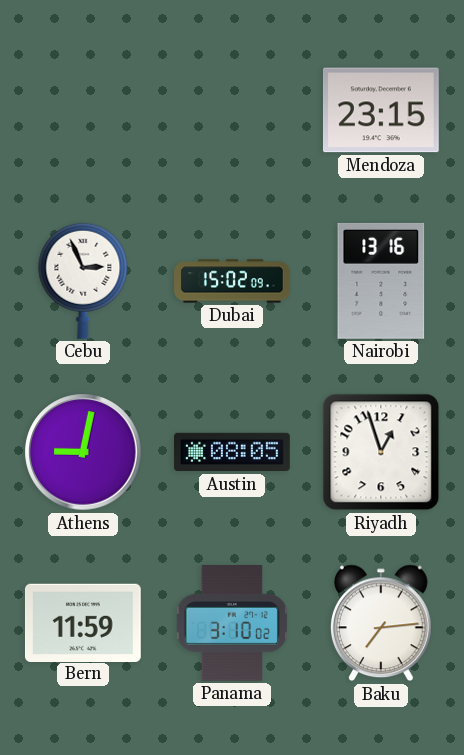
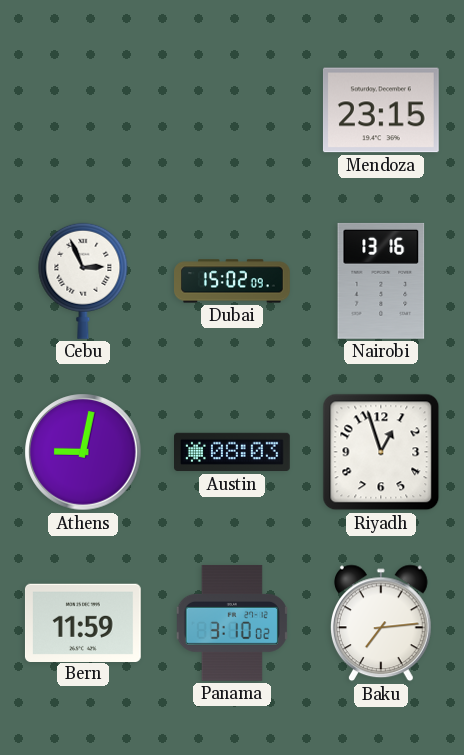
Austin: 08:05 -> 08:03 (233, 452)
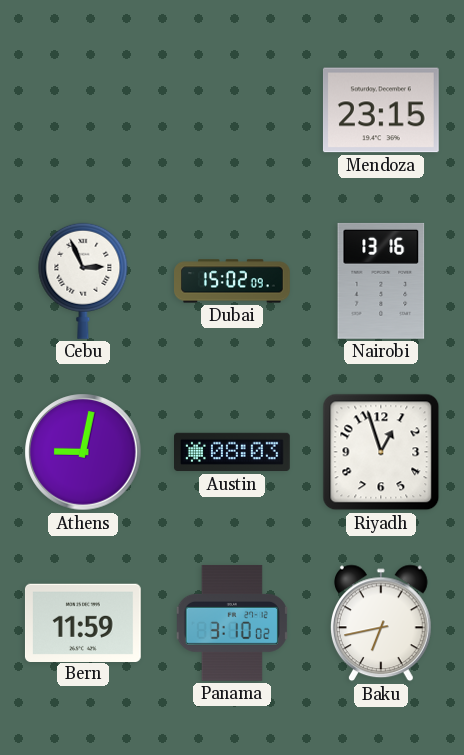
Baku: 7:14 -> 6:43 (381, 623)
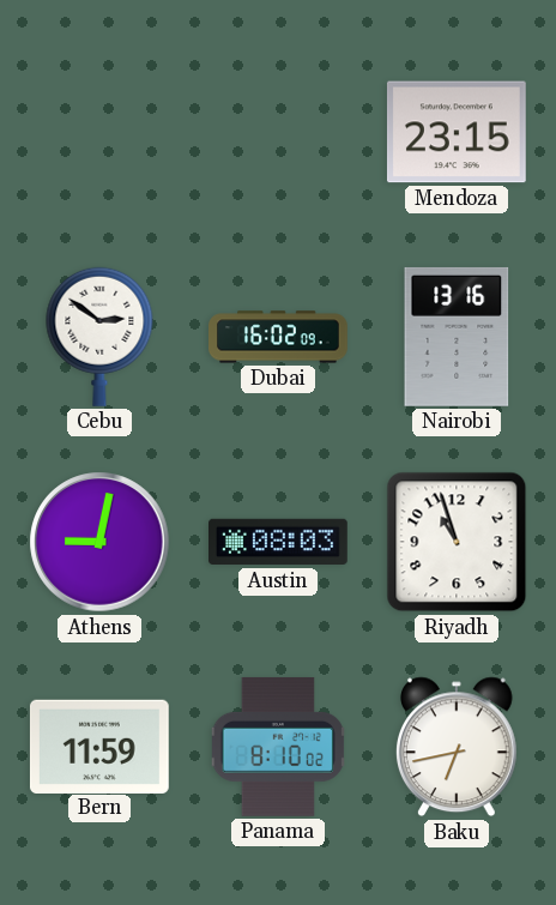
Cebu: 2:56 -> 2:51 (99, 337)
Dubai: 15:02 -> 16:02 (279, 337)
Riyadh: 12:57 -> 10:57 (457, 542)
Panama: 3:10 -> 8:10 (278, 747)
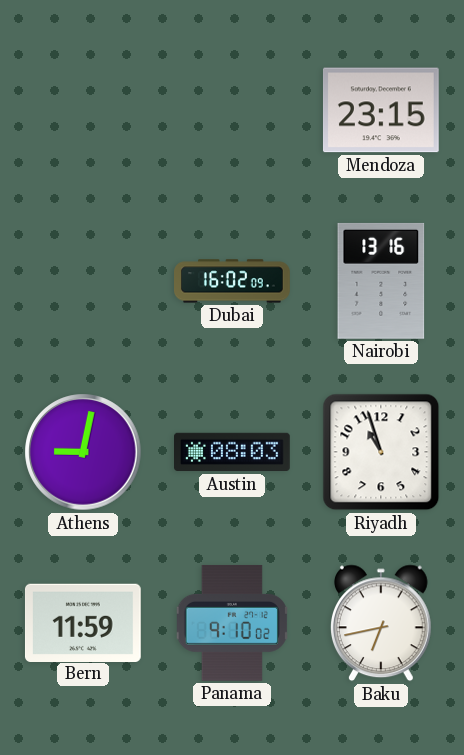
Cebu: 2:51 -> none (99, 337)
Panama: 8:10 -> 9:10 (232, 623)
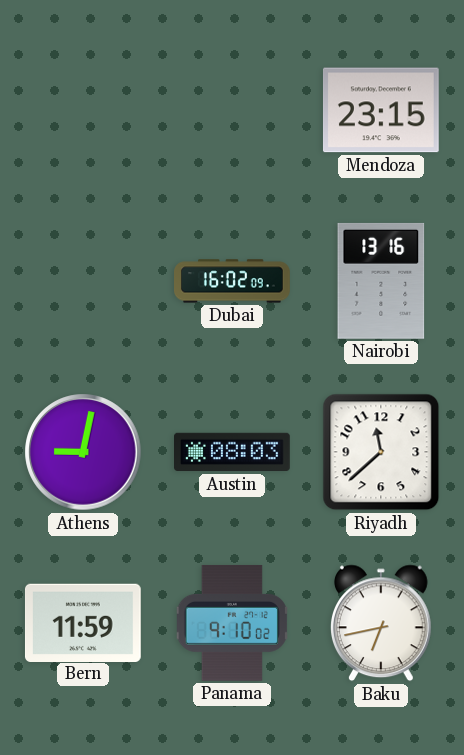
Riyadh: 10:57 -> 11:38 (381, 452)
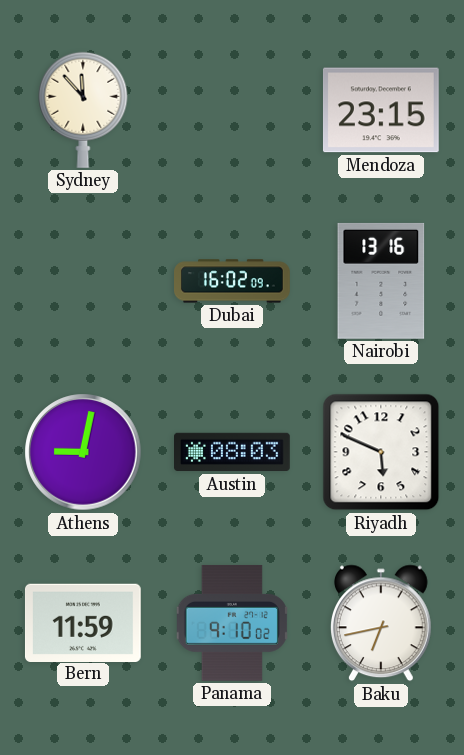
Sydney: none -> 11:53 (83, 110)
Riyadh: 11:38 -> 5:49 (381, 452)
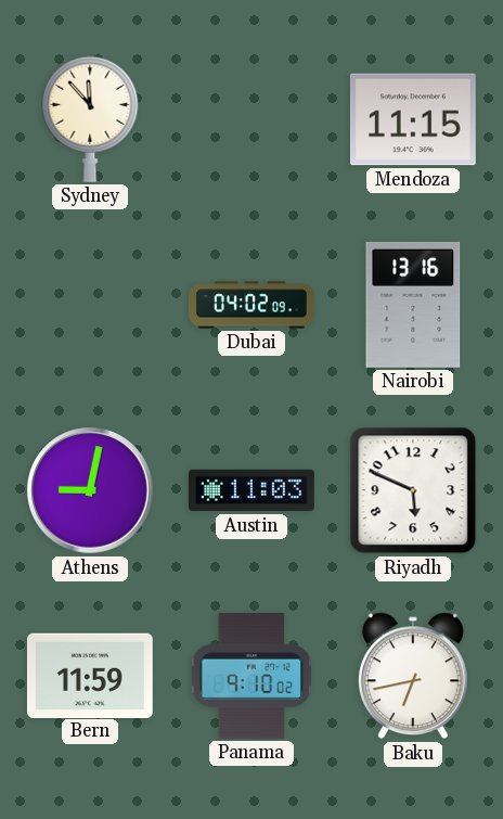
Mendoza: 23:15 -> 11:15 (413, 119)
Dubai: 16:02 -> 04:02 (253, 305)
Austin: 08:03 -> 11:03 (253, 490)
